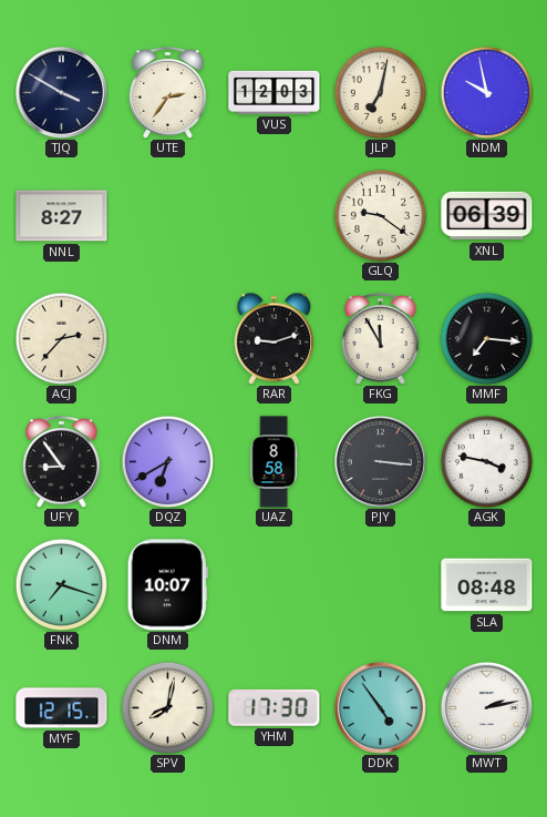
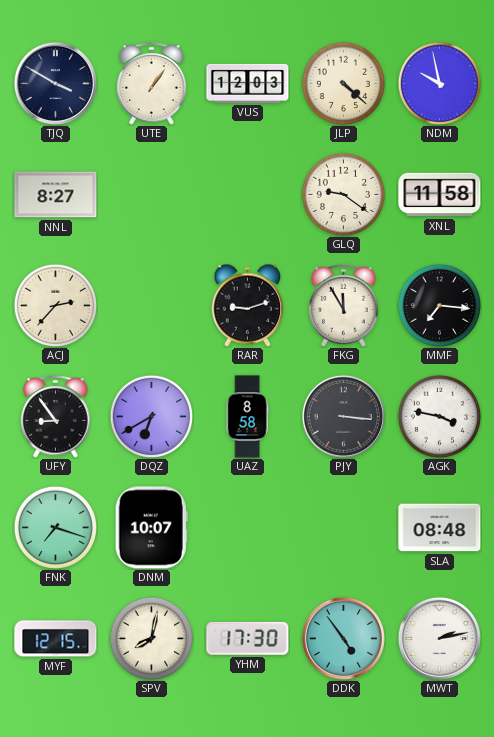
UTE: 2:36 -> 1:06 (152, 84)
JLP: 7:02 -> 4:22 (343, 83)
XNL: 06:39 -> 11:58 (440, 195)
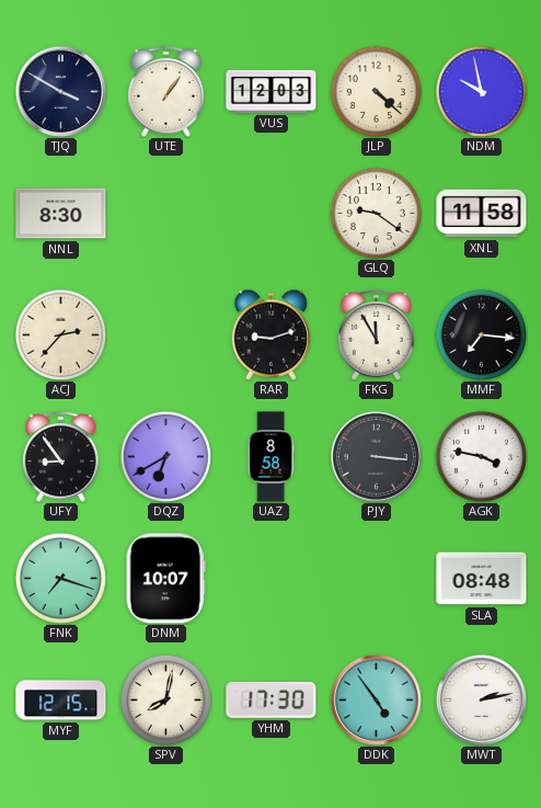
NNL: 8:27 -> 8:30 (61, 214)
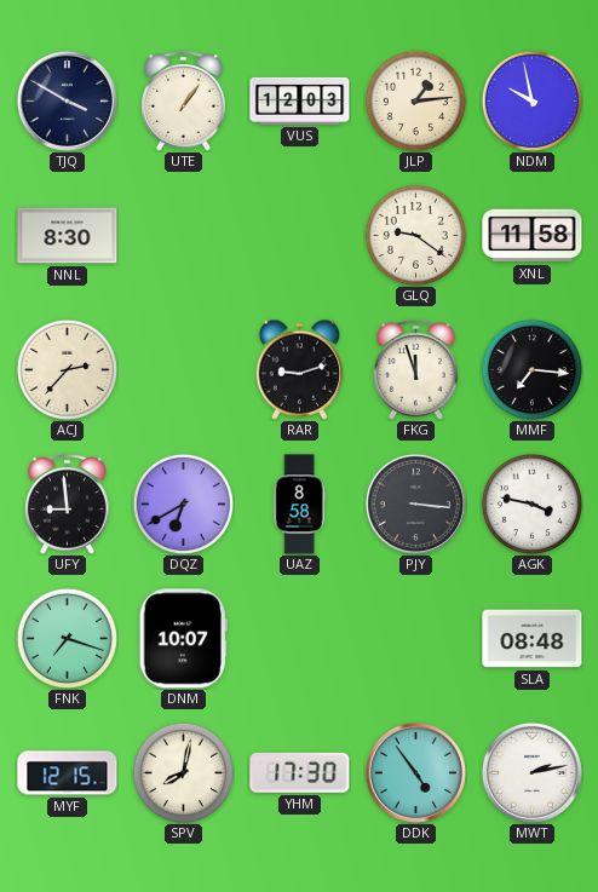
JLP: 4:22 -> 1:14 (415, 100)
FKG: 11:55 -> 11:57 (416, 370)
UFY: 8:54 -> 8:59 (68, 505)
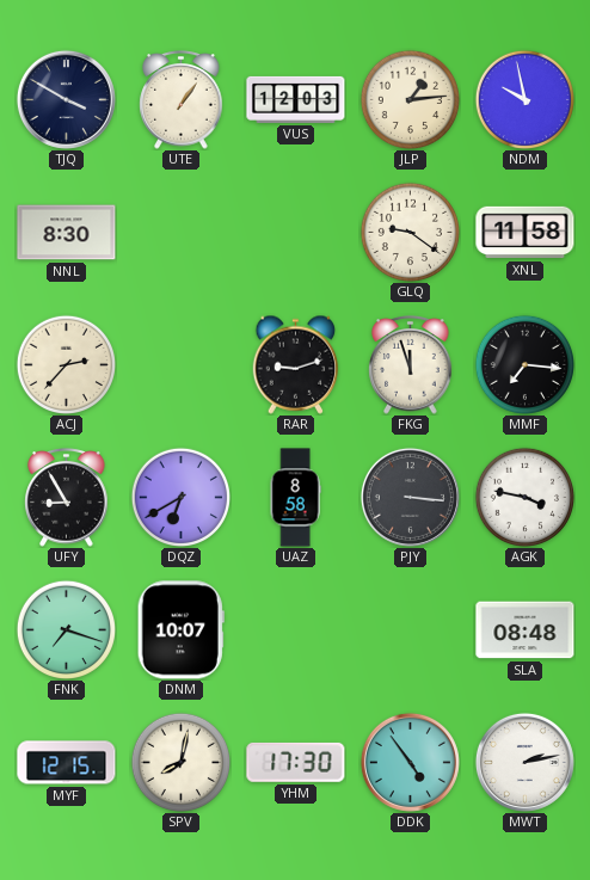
UFY: 8:59 -> 8:55 (67, 498)
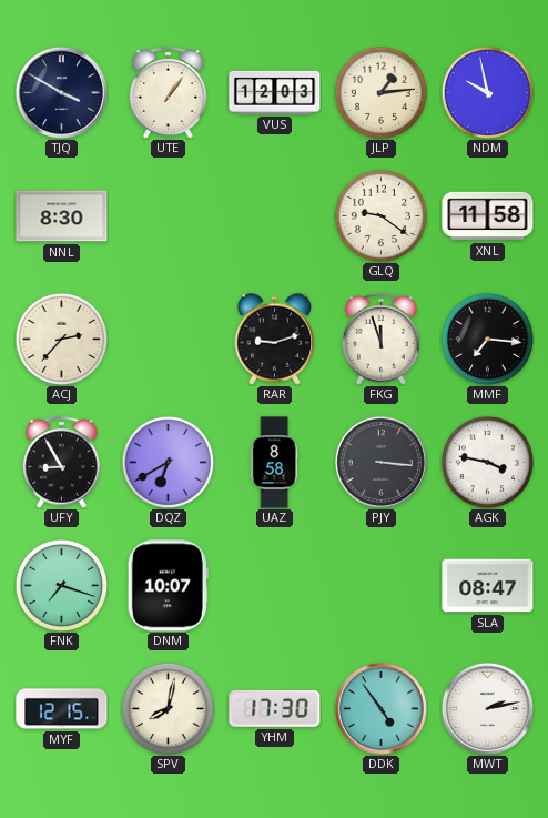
SLA: 08:48 -> 08:47 (488, 586)
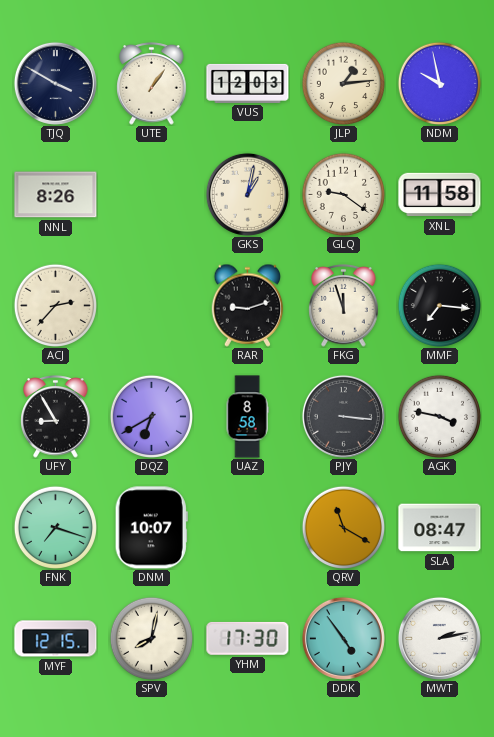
NNL: 8:30 -> 8:26 (56, 195)
GKS: none -> 1:02 (247, 194)
QRV: none -> 11:20 (343, 527)
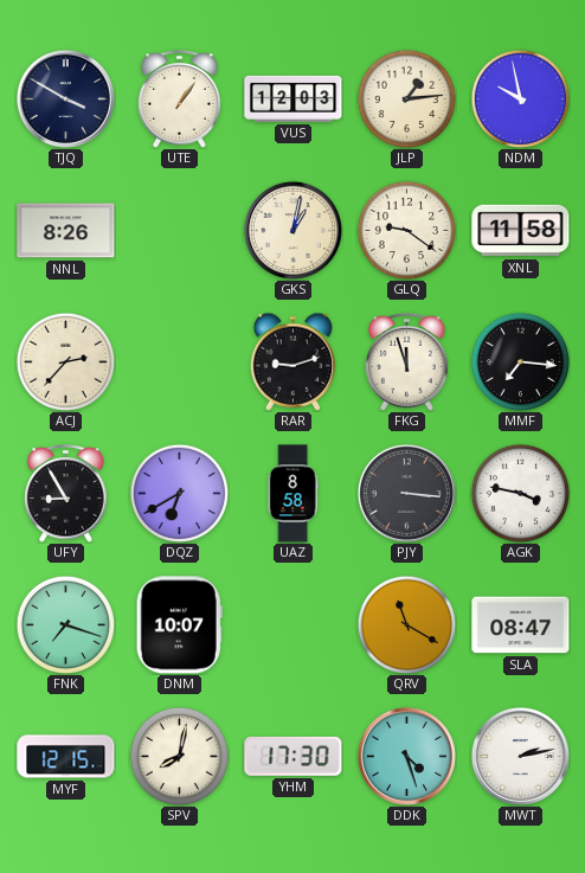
DDK: 4:54 -> 4:27 (406, 756)
